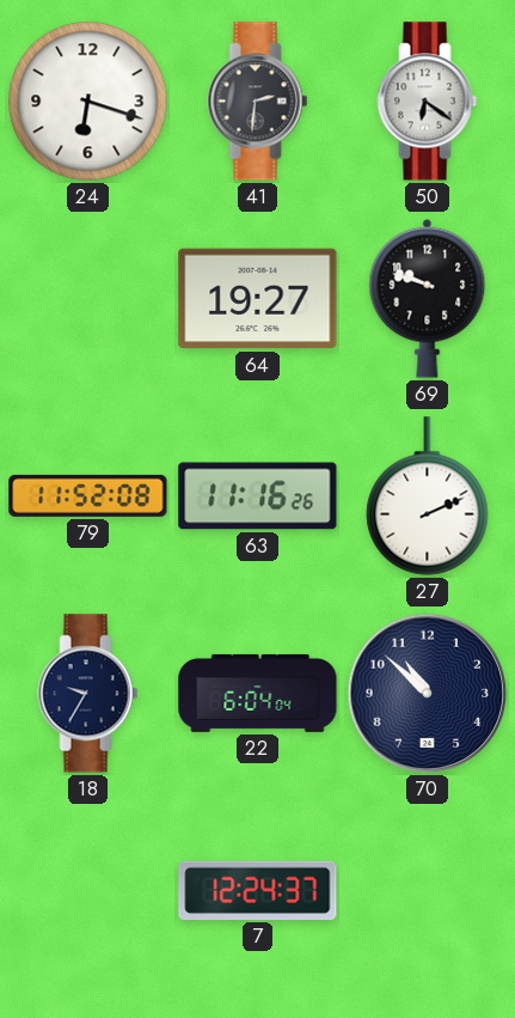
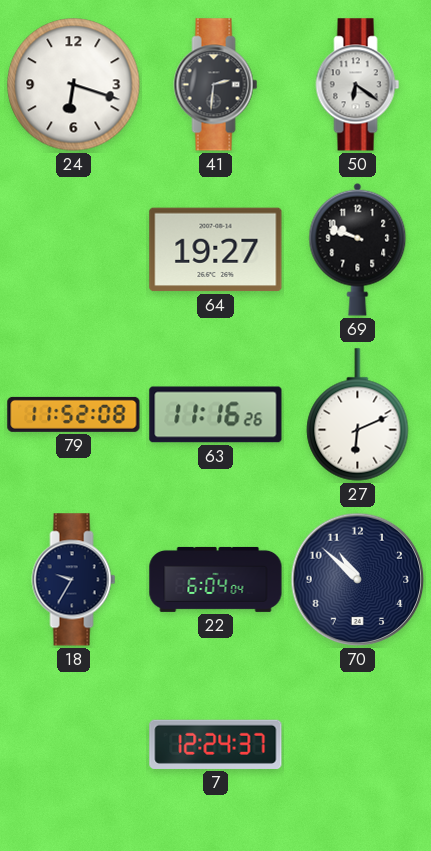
27: 2:11 -> 6:11 (358, 415)
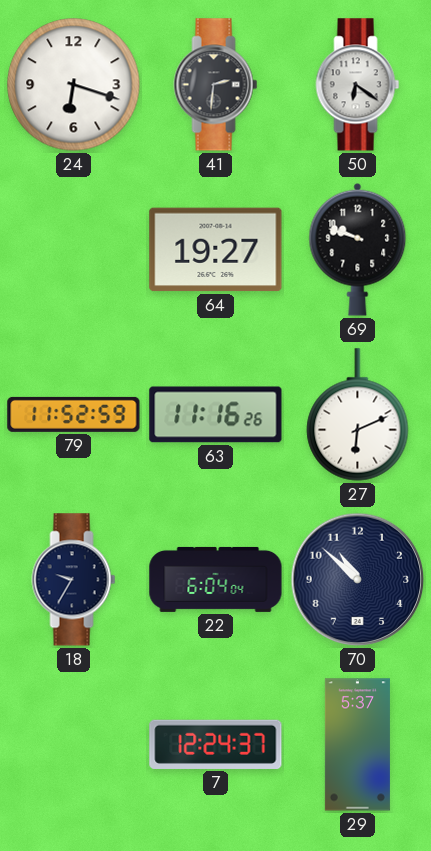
79: 11:52:08 -> 11:52:59 (74, 414)
29: none -> 5:37 (357, 745)
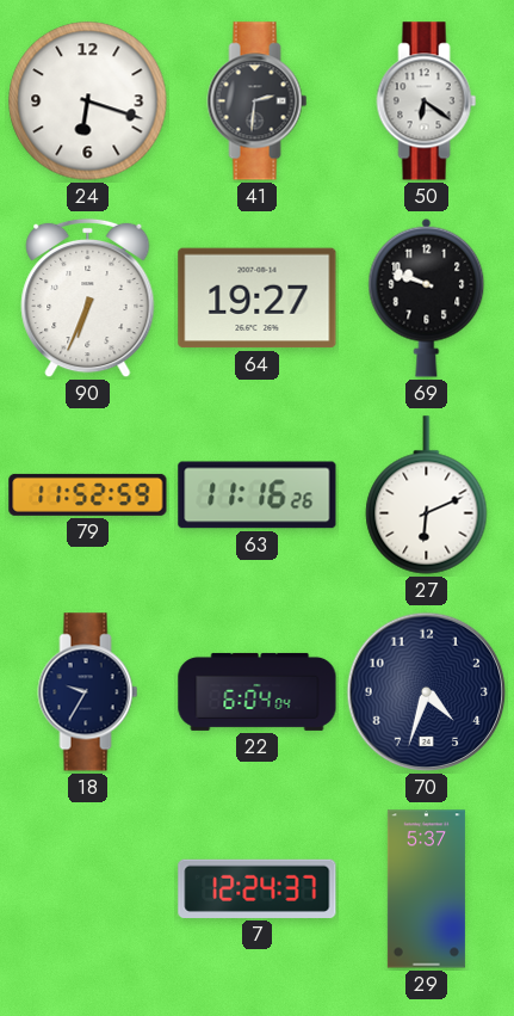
90: none -> 6:34 (88, 298)
70: 10:52 -> 4:33 (427, 692)
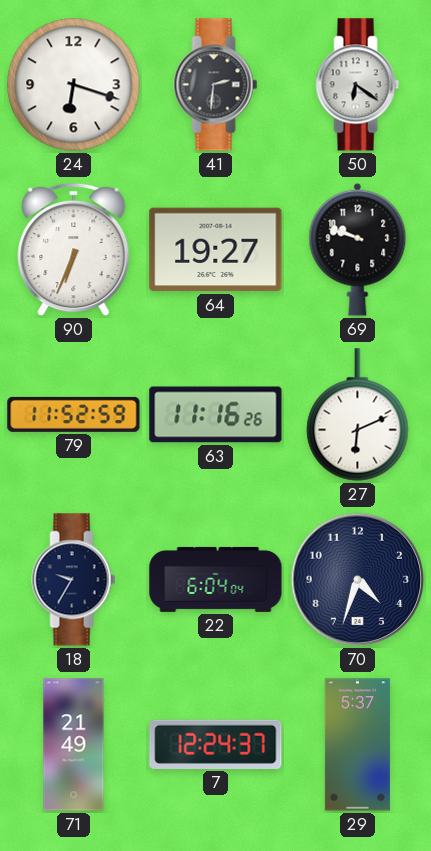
71: none -> 21:49 (74, 745)
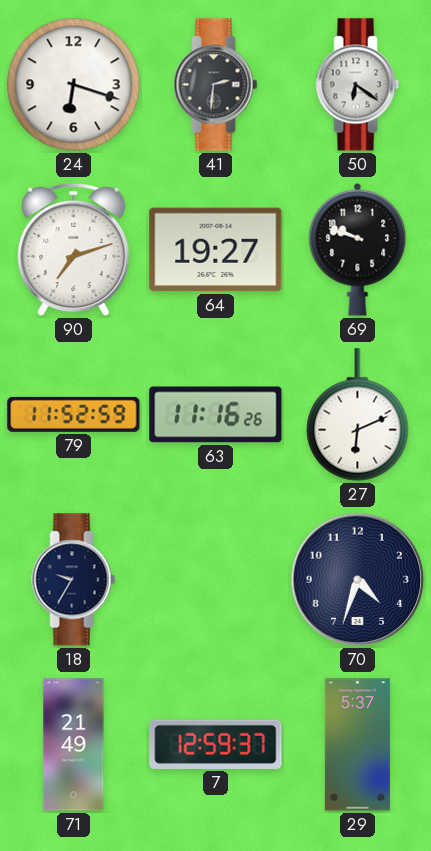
90: 6:34 -> 7:12 (74, 250)
22: 6:04 -> none (216, 579)
7: 12:24 -> 12:59 (216, 744)
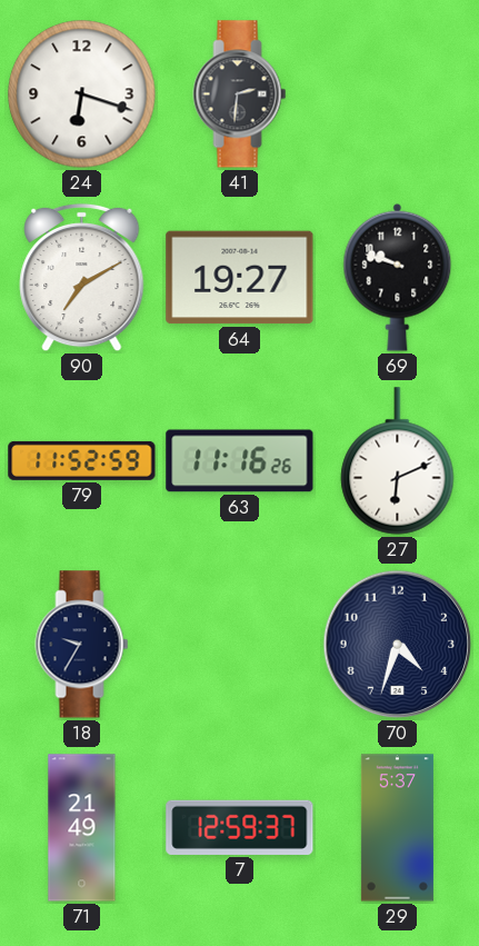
50: 6:21 -> none (358, 85)
90: 7:12 -> 7:10 (82, 278)
